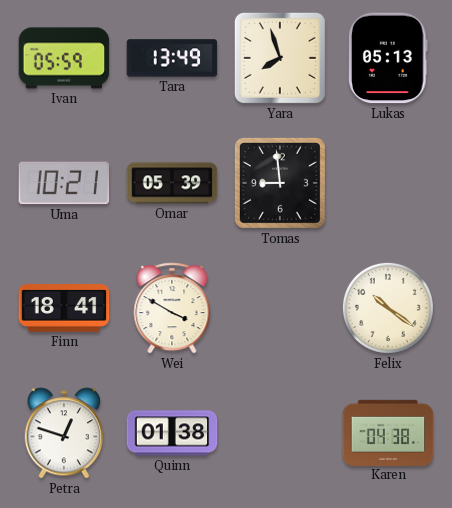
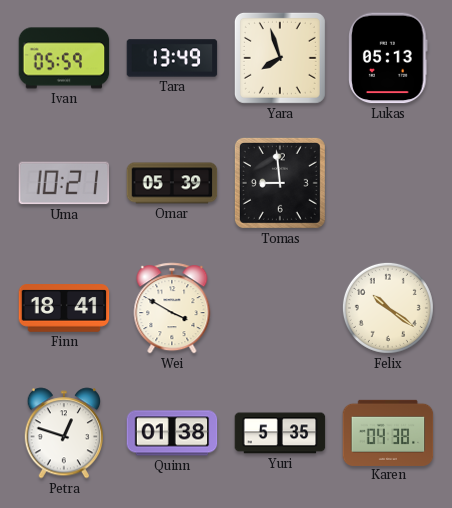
Yuri: none -> 5:35 (280, 433)
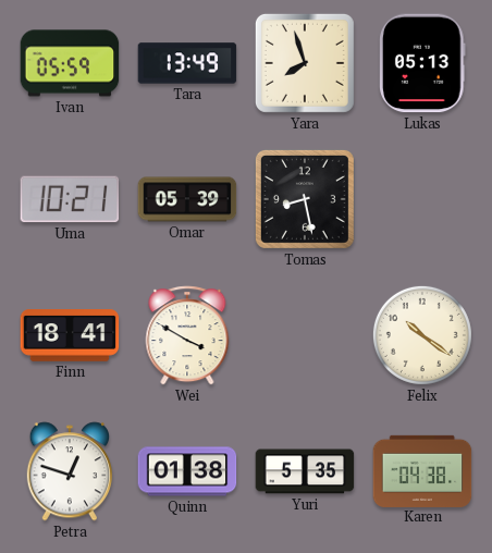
Tomas: 8:59 -> 8:28 (305, 199)
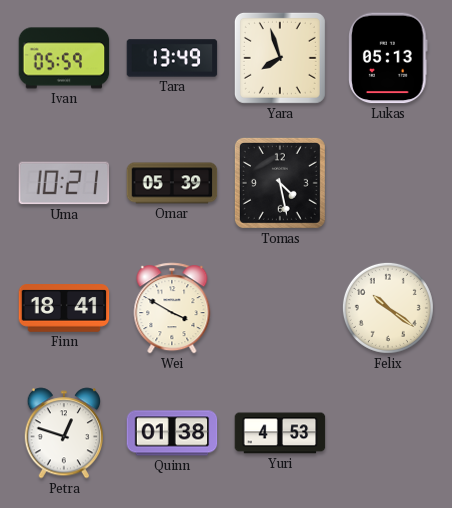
Tomas: 8:28 -> 4:28 (280, 183)
Yuri: 5:35 -> 4:53 (280, 433)
Karen: 04:38 -> none (422, 470)
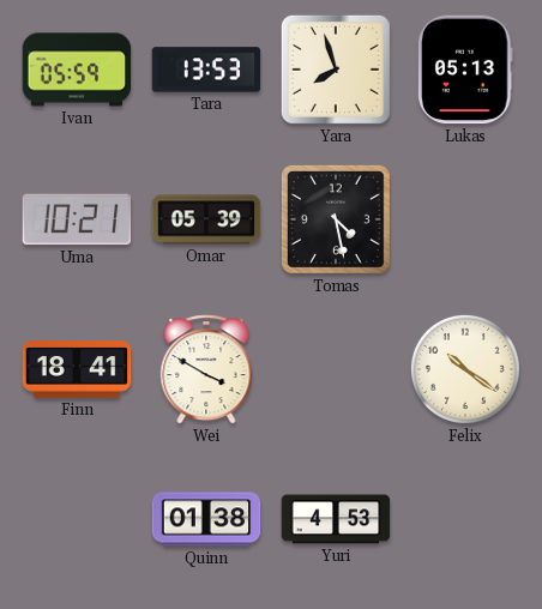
Tara: 13:49 -> 13:53 (206, 70)
Petra: 12:48 -> none (63, 433)
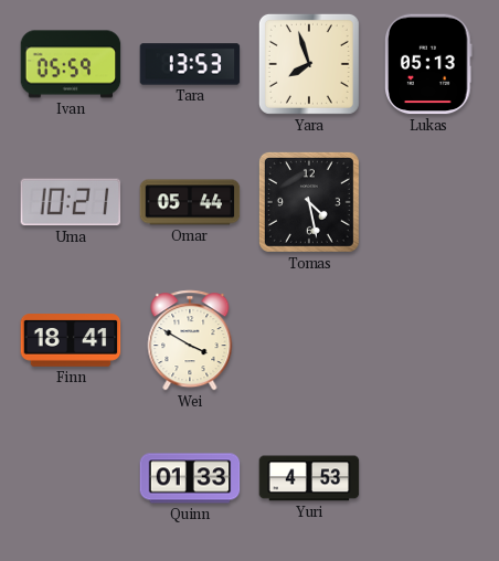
Omar: 05:39 -> 05:44 (190, 202)
Felix: 10:21 -> none (465, 369)
Quinn: 01:38 -> 01:33 (190, 478)
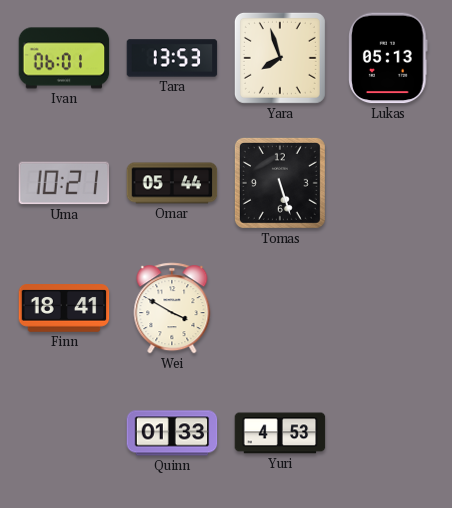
Ivan: 05:59 -> 06:01 (64, 58)
Tomas: 4:28 -> 5:27 (280, 183)
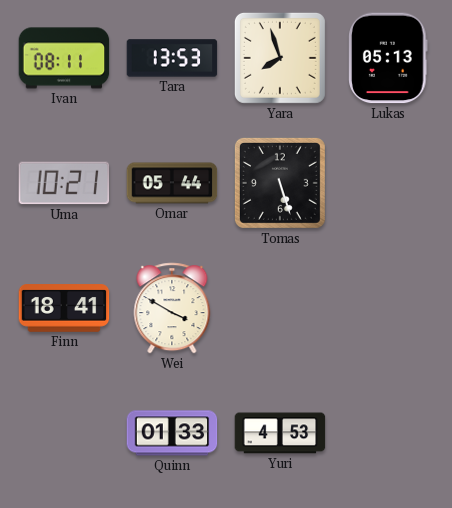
Ivan: 06:01 -> 08:11 (64, 58)
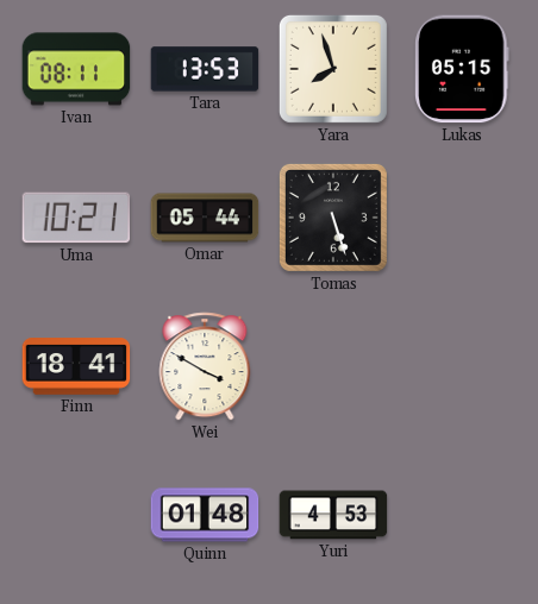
Lukas: 05:13 -> 05:15 (462, 69)
Quinn: 01:33 -> 01:48 (205, 515)
